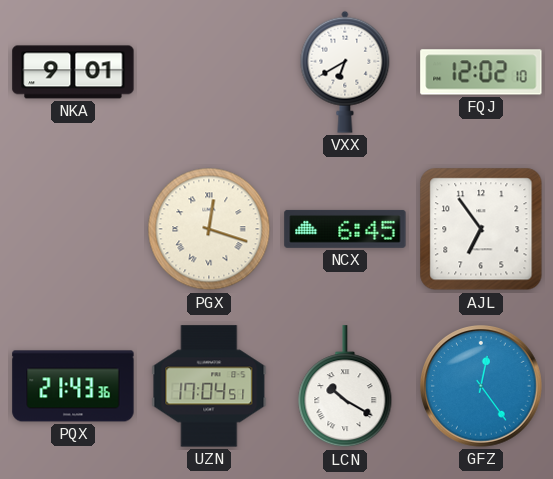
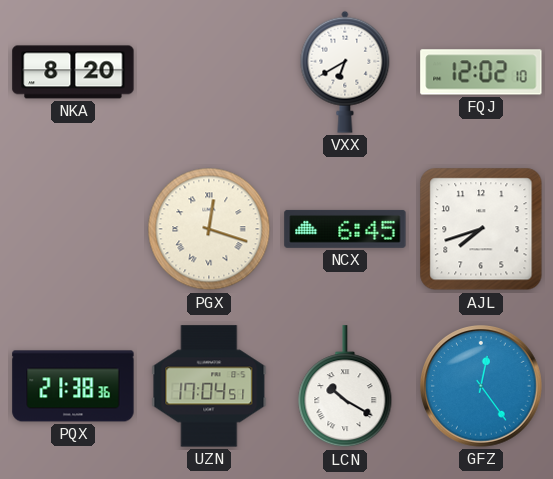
NKA: 9:01 -> 8:20 (73, 72)
AJL: 6:54 -> 7:42 (481, 229)
PQX: 21:43 -> 21:38 (73, 386)
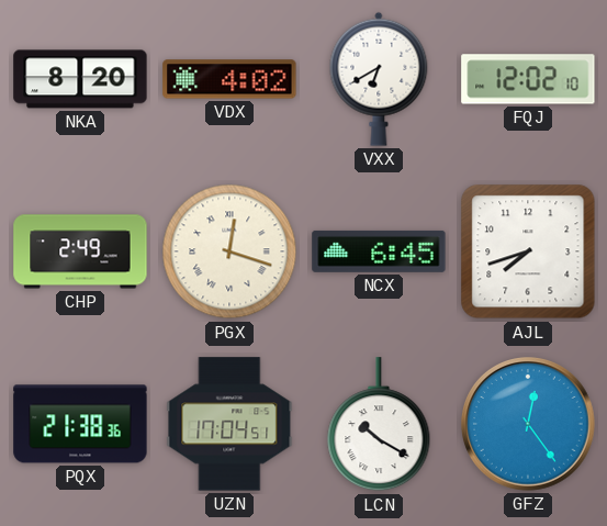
VDX: none -> 4:02 (229, 79)
CHP: none -> 2:49 (80, 251)
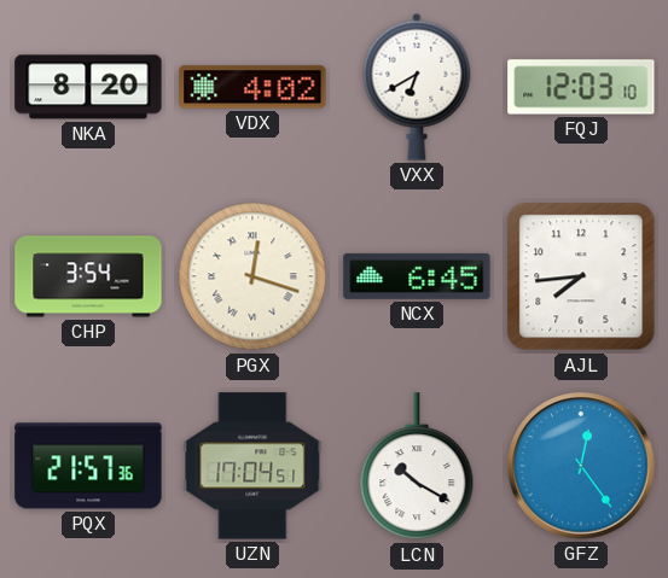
FQJ: 12:02 -> 12:03 (581, 87)
CHP: 2:49 -> 3:54 (88, 276)
AJL: 7:42 -> 7:44 (581, 276)
PQX: 21:38 -> 21:57 (88, 466)
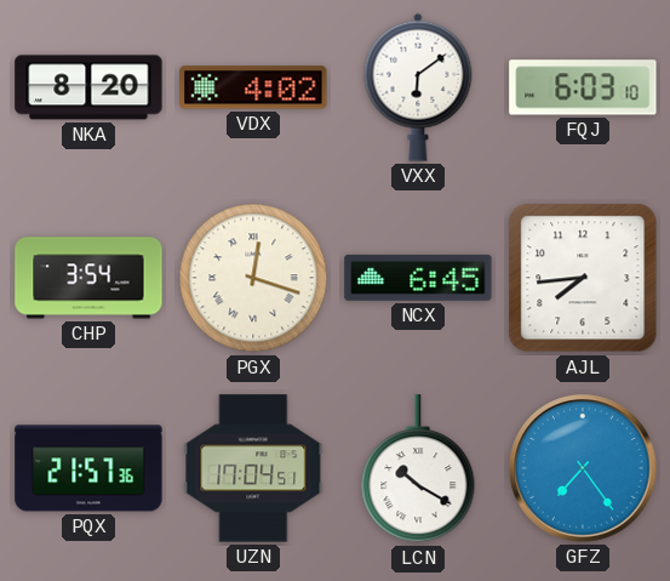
VXX: 6:40 -> 6:09 (418, 87)
FQJ: 12:03 -> 6:03 (583, 87)
GFZ: 12:24 -> 7:24 (584, 469)
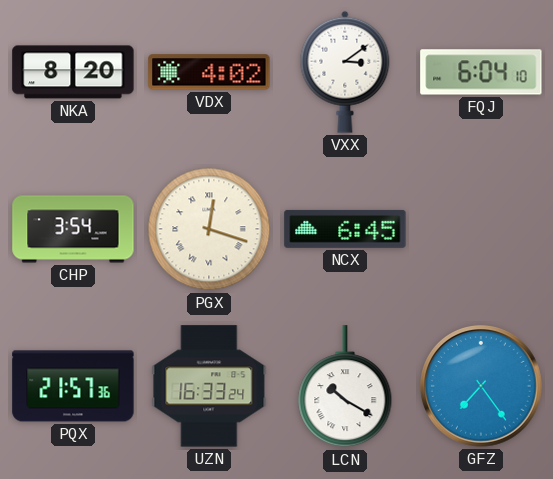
VXX: 6:09 -> 3:09 (345, 72)
FQJ: 6:03 -> 6:04 (481, 72)
AJL: 7:44 -> none (583, 278)
UZN: 17:04 -> 16:33 (209, 386)
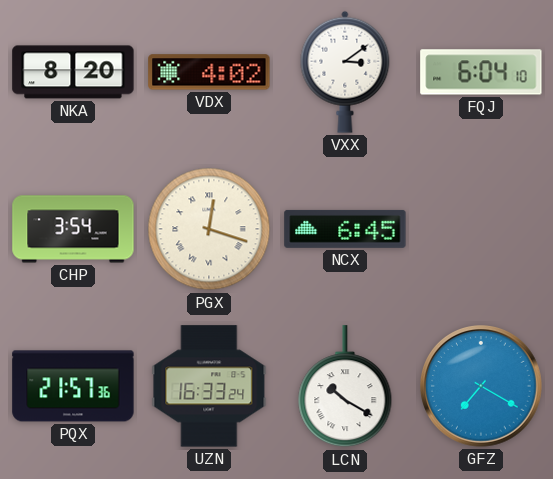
GFZ: 7:24 -> 7:20 (482, 387)
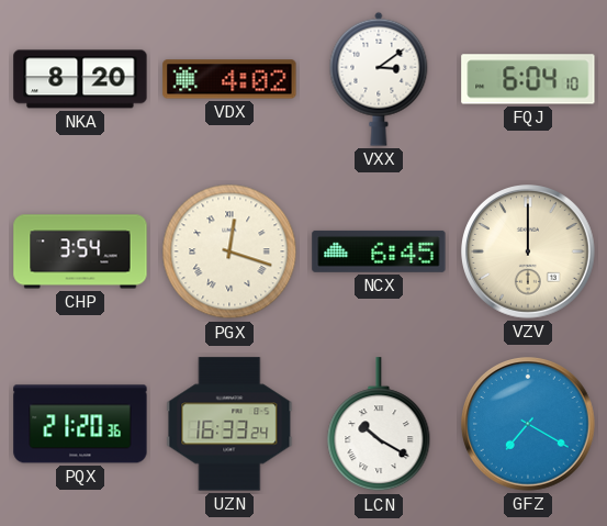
VZV: none -> 12:00 (529, 253)
PQX: 21:57 -> 21:20 (80, 424)
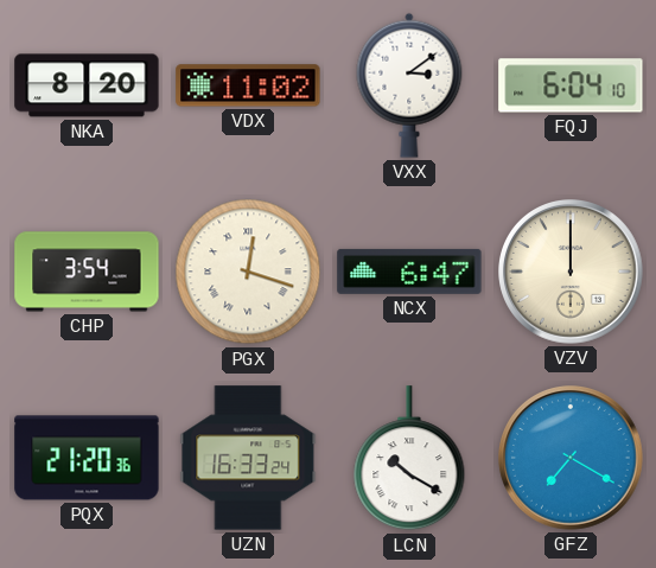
VDX: 4:02 -> 11:02 (248, 85)
NCX: 6:45 -> 6:47 (409, 272)
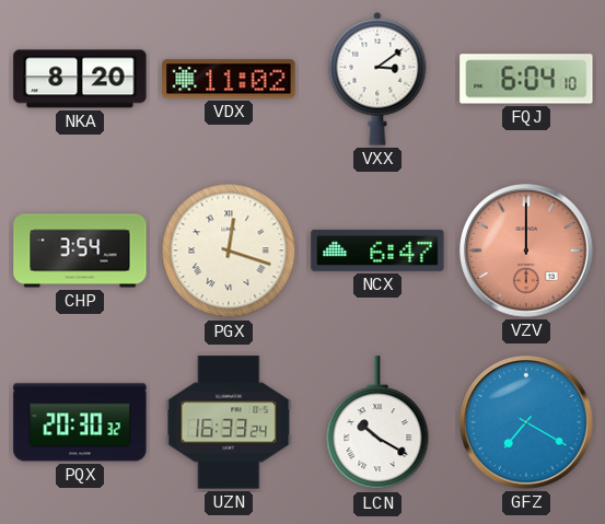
VZV dial: cream -> salmon (527, 252)
PQX: 21:20 -> 20:30 (80, 422)
